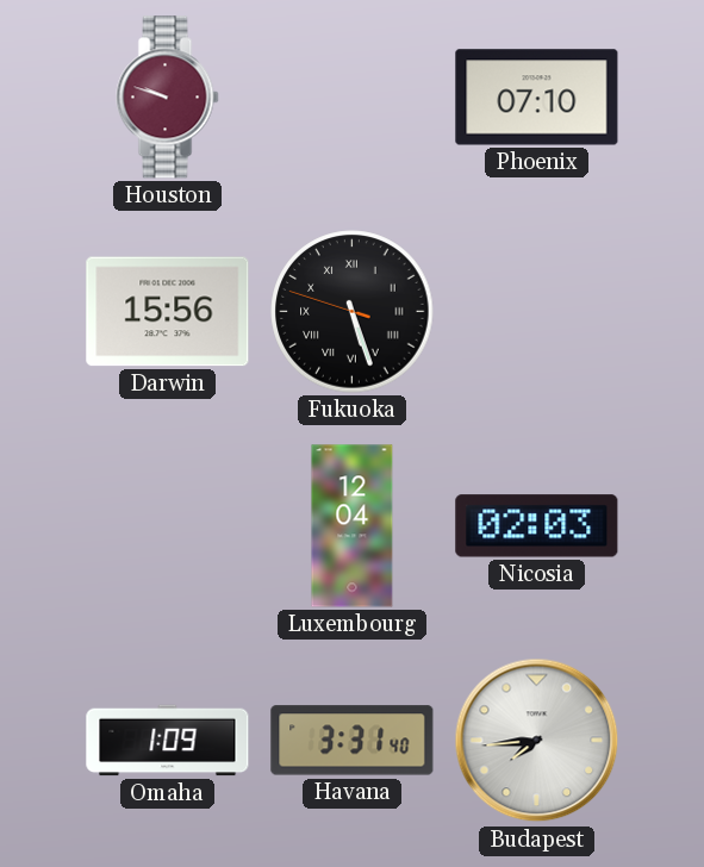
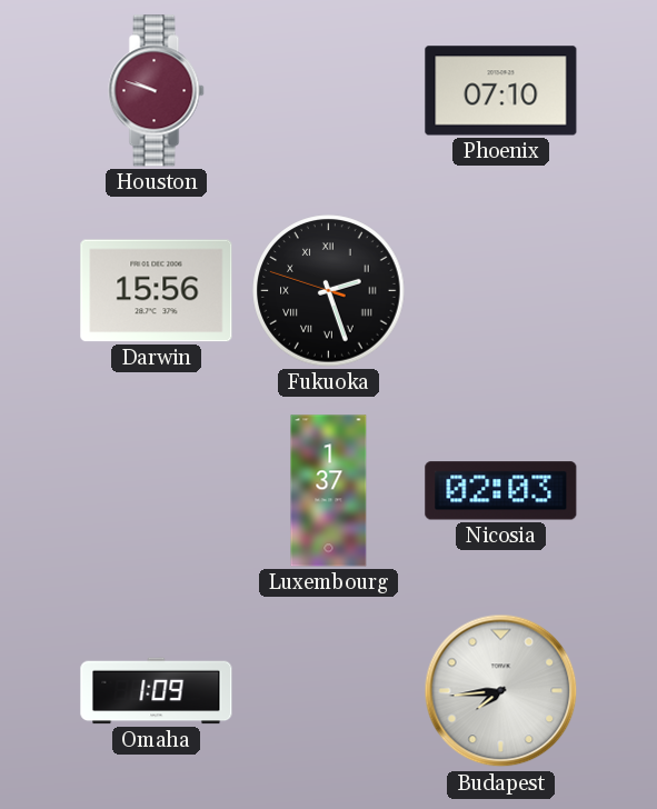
Fukuoka: 5:26 -> 2:26 (329, 291)
Luxembourg: 12:04 -> 1:37 (329, 491)
Havana: 3:31 -> none (353, 741)
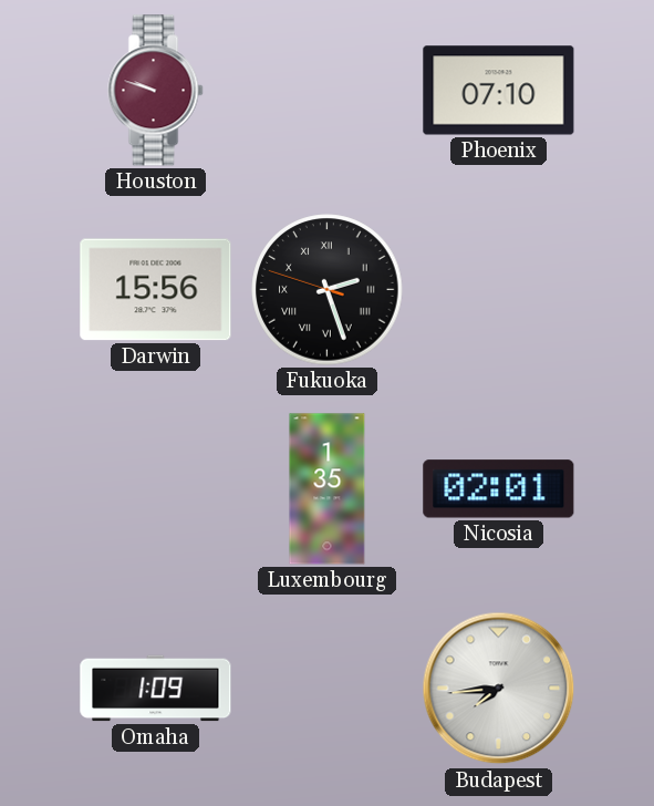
Luxembourg: 1:37 -> 1:35 (328, 489)
Nicosia: 02:03 -> 02:01 (499, 489)
